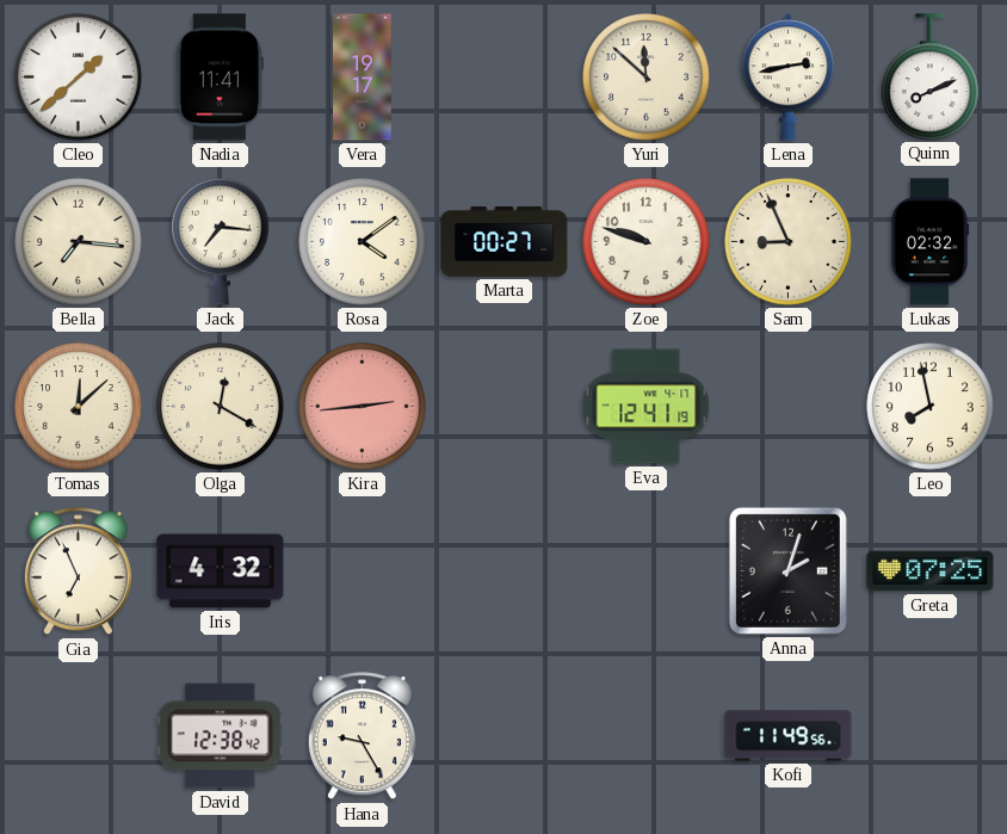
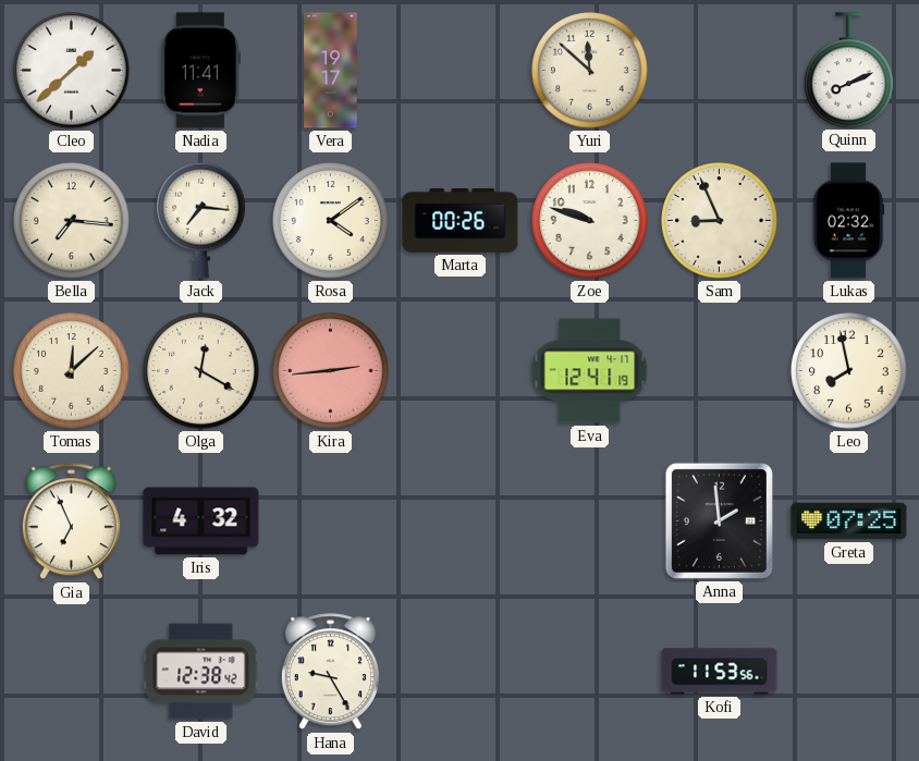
Lena: 2:43 -> none (787, 78)
Marta: 00:27 -> 00:26 (461, 220)
Anna: 2:03 -> 1:59 (719, 520)
Kofi: 11:49 -> 11:53 (720, 672)
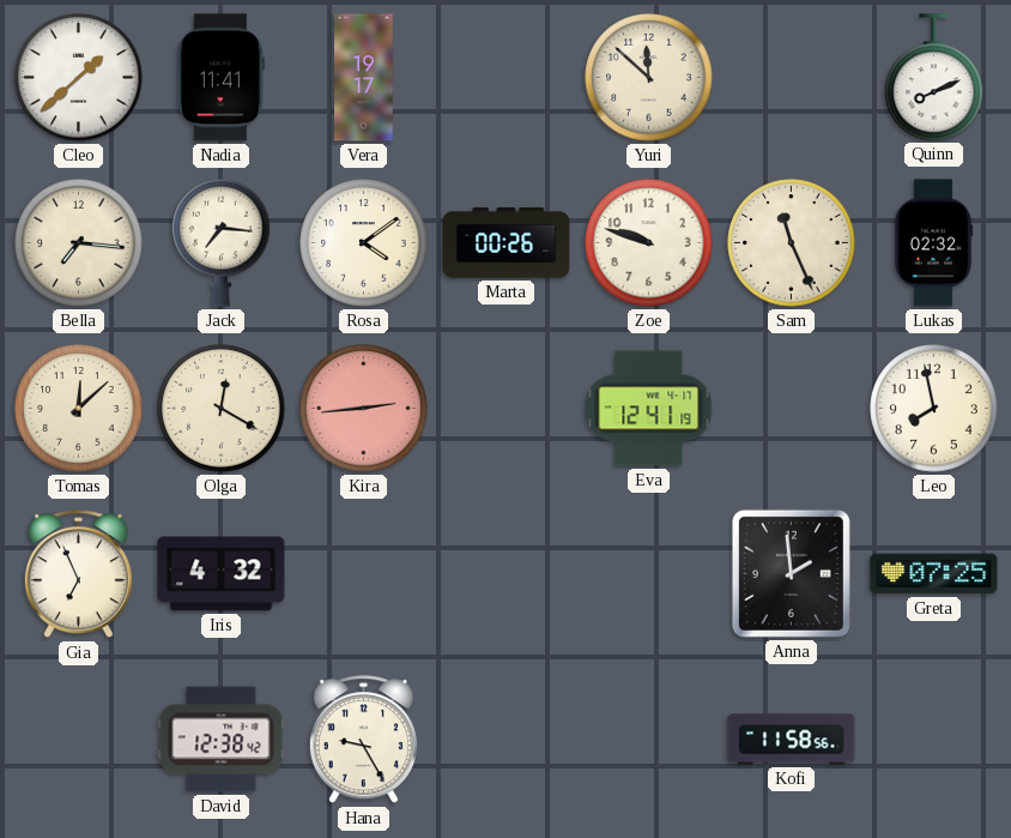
Sam: 8:56 -> 11:26 (792, 243)
Kofi: 11:53 -> 11:58 (792, 740)
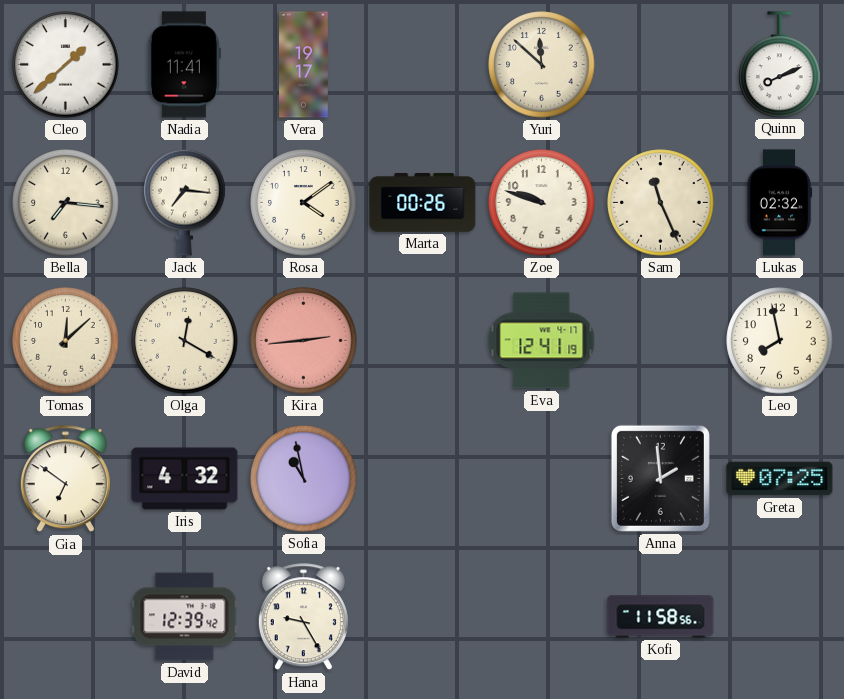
Gia: 6:56 -> 6:51 (65, 479)
Sofia: none -> 10:58 (304, 479)
David: 12:38 -> 12:39 (185, 617)
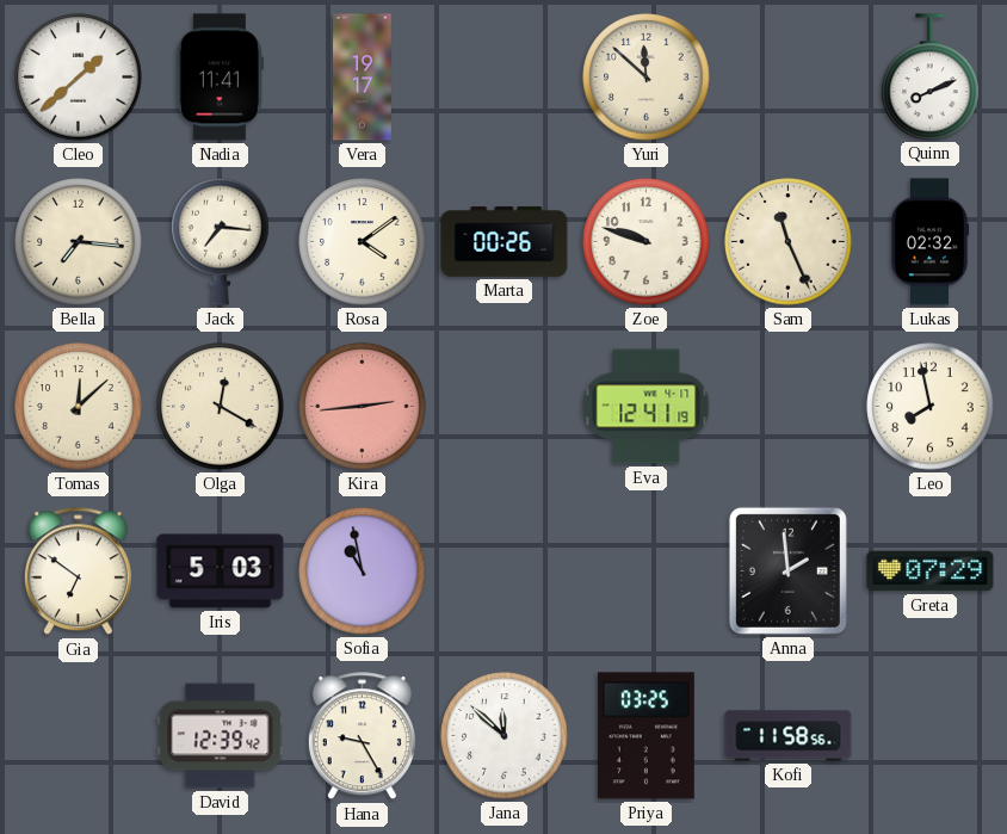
Iris: 4:32 -> 5:03 (221, 572)
Greta: 07:25 -> 07:29 (931, 572)
Jana: none -> 11:52 (505, 736)
Priya: none -> 03:25 (645, 736)
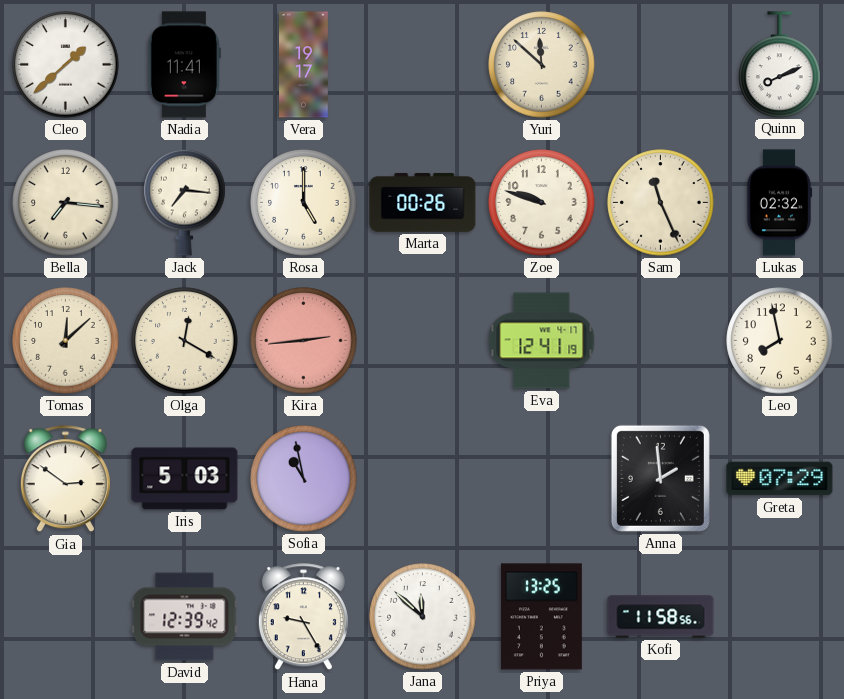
Rosa: 4:09 -> 5:00 (304, 203)
Gia: 6:51 -> 2:51 (65, 479)
Priya: 03:25 -> 13:25 (541, 617)
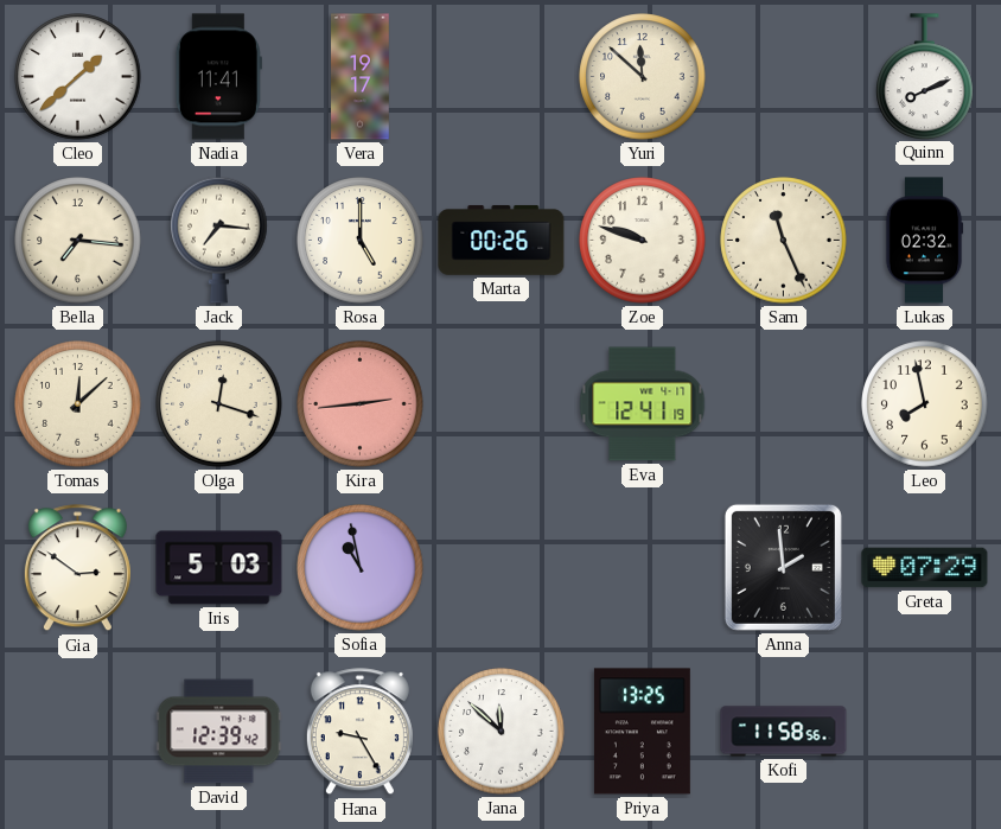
Olga: 12:20 -> 12:18 (219, 404)
